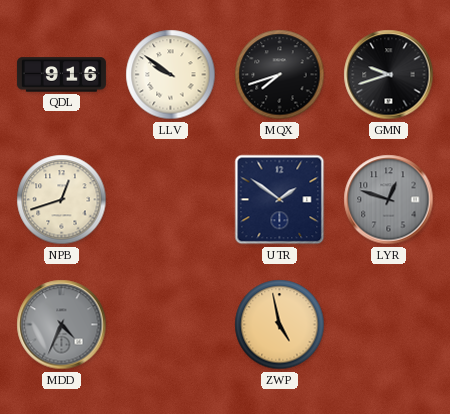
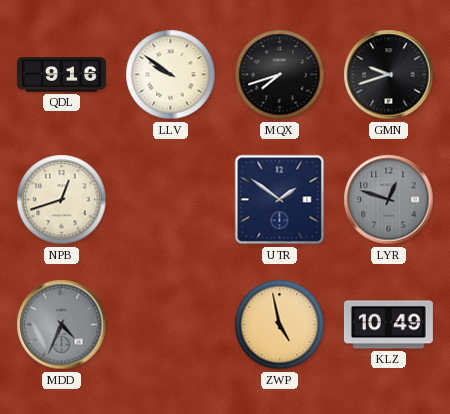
KLZ: none -> 10:49 (388, 325)
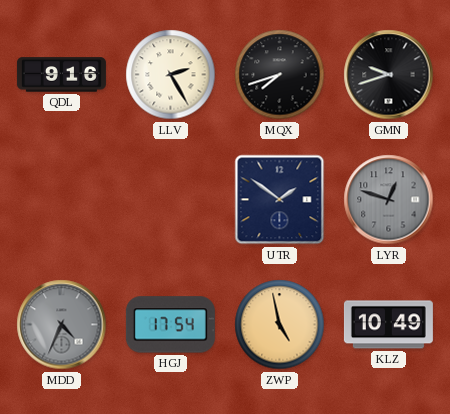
LLV: 9:51 -> 2:25 (171, 75)
NPB: 12:42 -> none (62, 200)
HGJ: none -> 17:54 (170, 325)
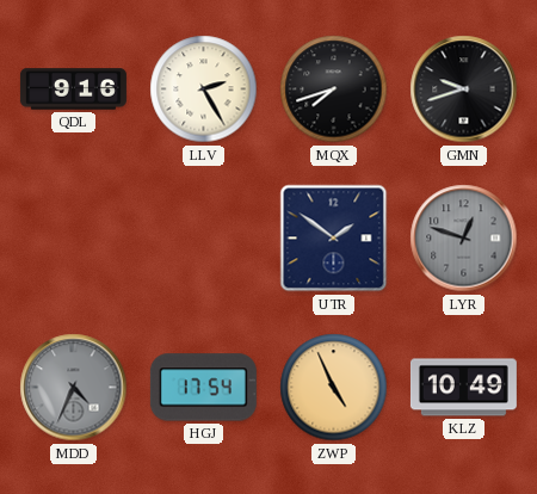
ZWP: 4:58 -> 4:56 (334, 388)
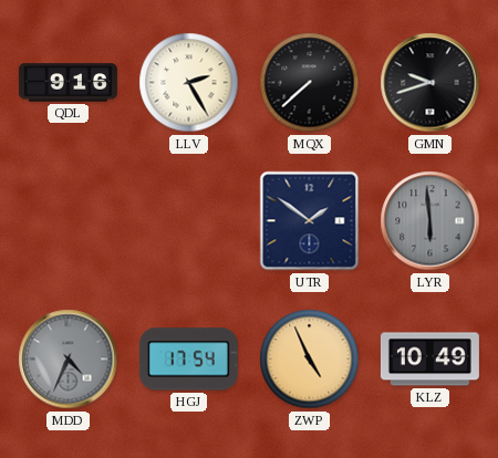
MQX: 7:42 -> 7:38 (310, 83)
LYR: 12:48 -> 5:59 (430, 221)
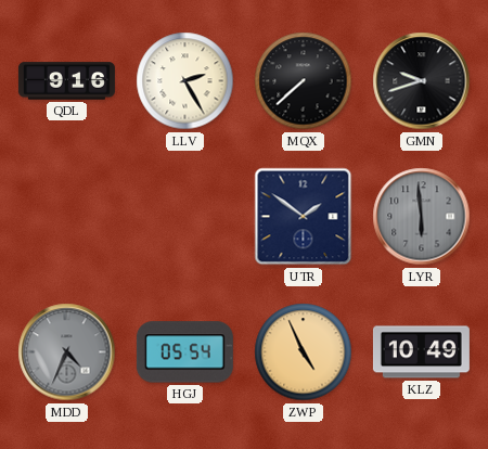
HGJ: 17:54 -> 05:54 (184, 352)
